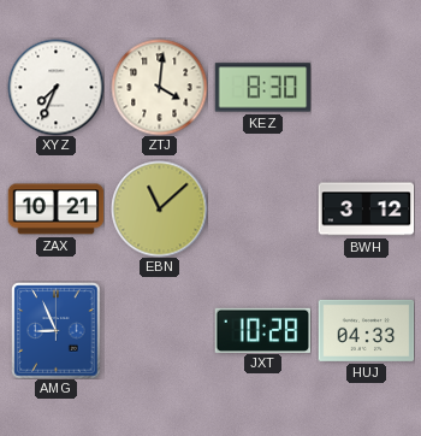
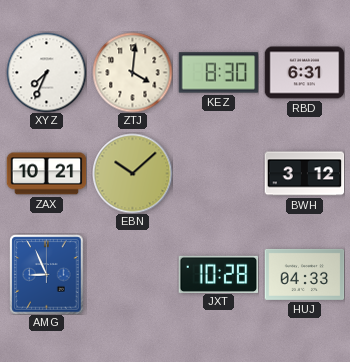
RBD: none -> 6:31 (304, 73)
EBN: 11:08 -> 10:08 (132, 173)
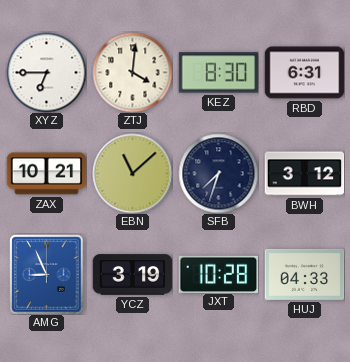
XYZ: 7:34 -> 6:45 (46, 72)
EBN: 10:08 -> 11:08 (132, 173)
SFB: none -> 7:33 (218, 173)
YCZ: none -> 3:19 (132, 275)
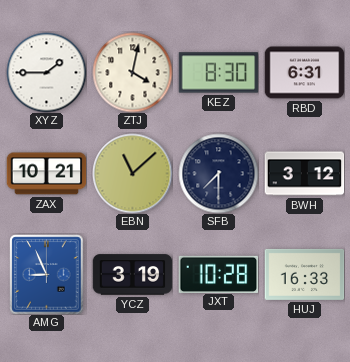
XYZ: 6:45 -> 1:45 (46, 72)
ZTJ: 4:01 -> 4:02 (132, 72)
SFB: 7:33 -> 7:30 (218, 173)
HUJ: 04:33 -> 16:33 (304, 274)
